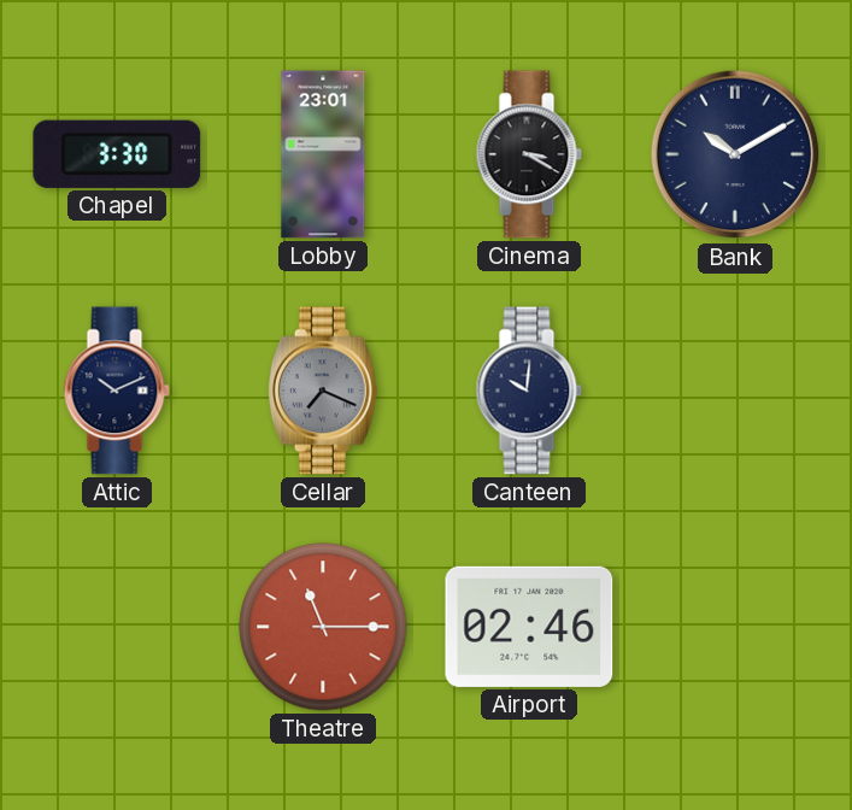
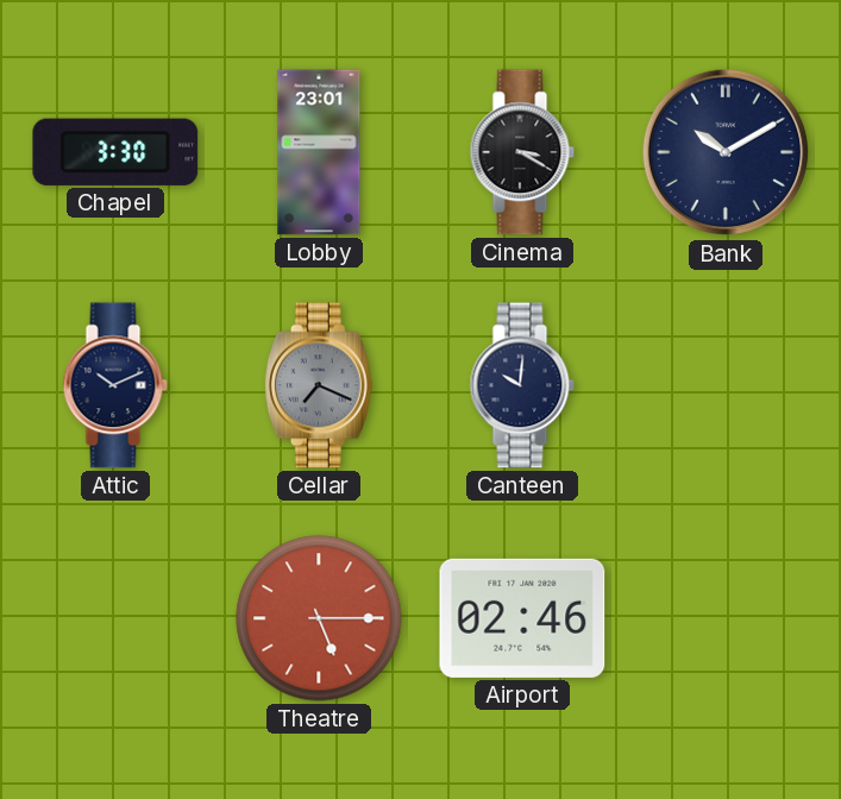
Theatre: 11:15 -> 5:15 (319, 618)
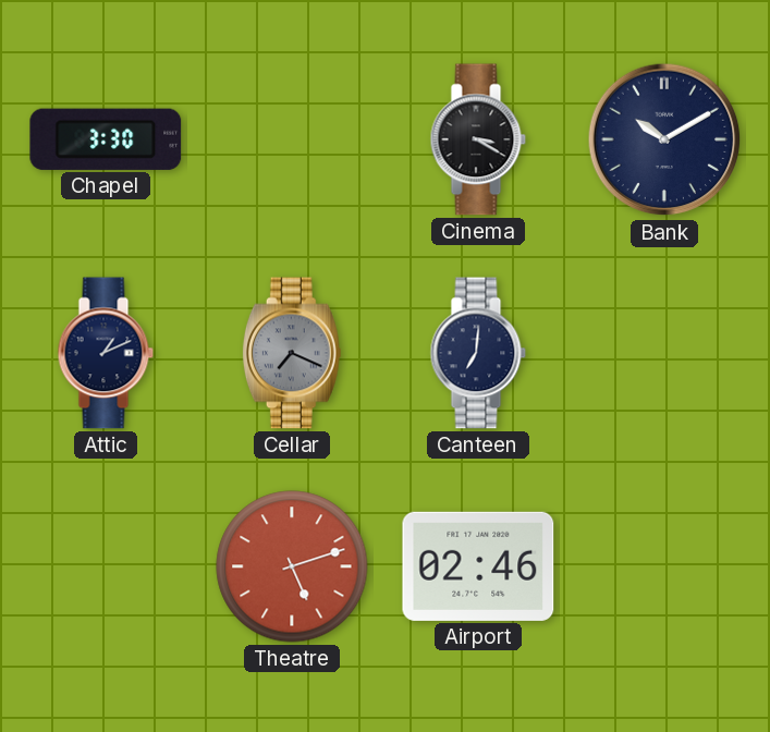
Lobby: 23:01 -> none (319, 152)
Attic: 10:11 -> 1:11 (106, 353)
Canteen: 10:01 -> 7:01 (478, 353)
Theatre: 5:15 -> 5:12 (292, 566)
